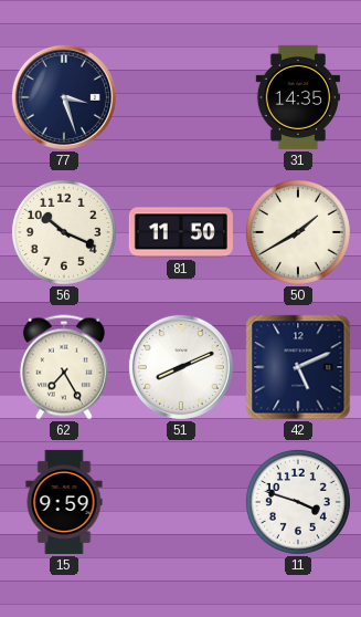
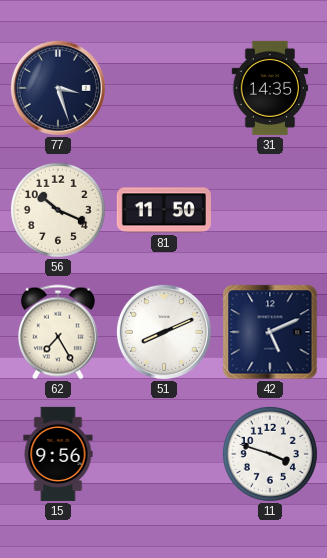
50: 1:40 -> none (298, 232)
15: 9:59 -> 9:56 (58, 454)
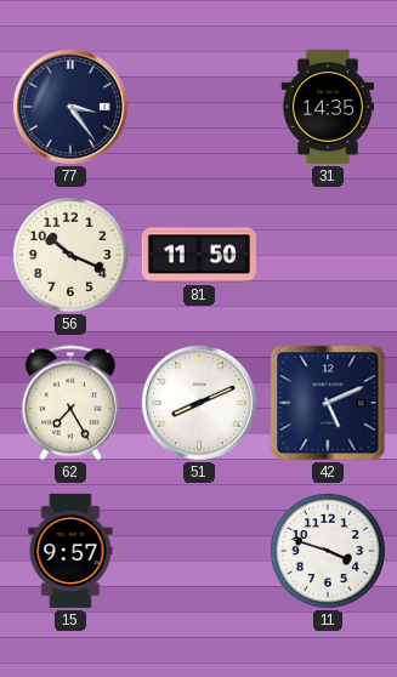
77: 3:27 -> 3:24 (70, 107)
15: 9:56 -> 9:57 (70, 551)
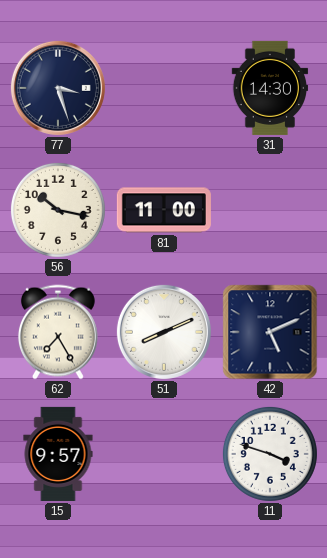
77: 3:24 -> 3:27 (58, 88)
31: 14:35 -> 14:30 (270, 88)
56: 10:19 -> 10:17 (58, 210)
81: 11:50 -> 11:00 (164, 210)
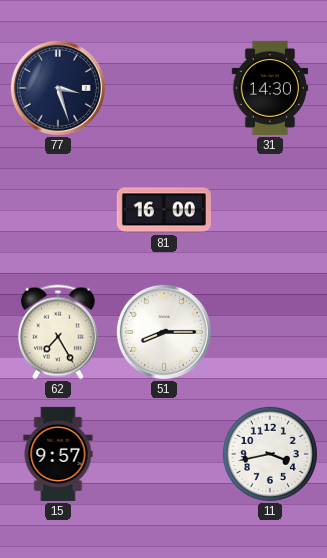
56: 10:17 -> none (58, 210)
81: 11:00 -> 16:00 (164, 210)
51: 8:11 -> 8:15 (164, 332)
42: 5:11 -> none (270, 332)
11: 3:48 -> 3:43 (270, 454)
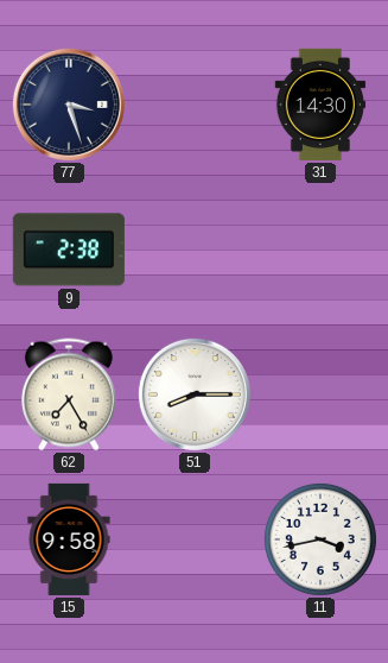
9: none -> 2:38 (69, 250)
81: 16:00 -> none (164, 210)
15: 9:57 -> 9:58 (69, 539)
